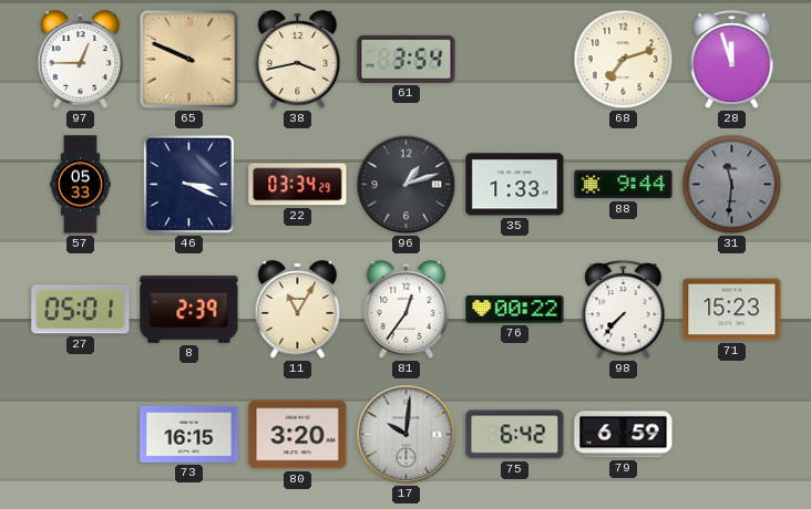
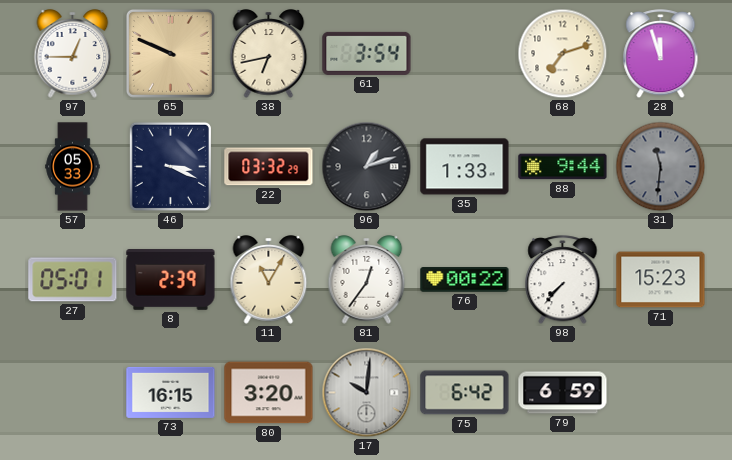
38: 3:43 -> 6:43 (269, 54)
22: 03:34 -> 03:32 (269, 167)
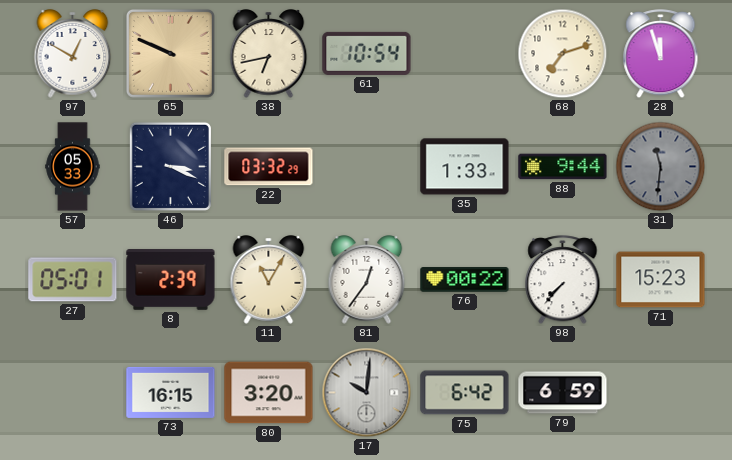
97: 12:45 -> 12:50 (73, 54)
61: 3:54 -> 10:54 (367, 53)
96: 1:12 -> none (367, 167)
